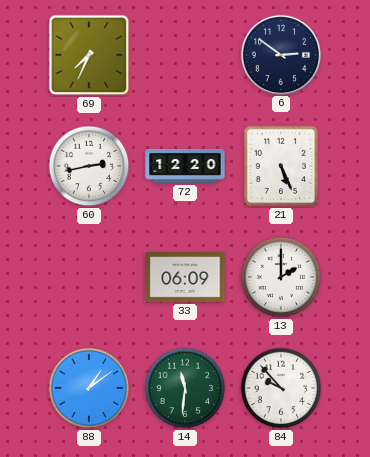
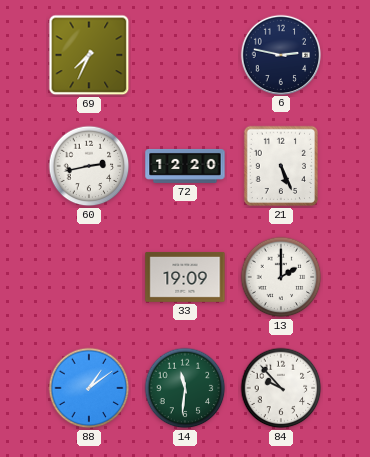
6: 2:51 -> 2:47 (280, 54)
33: 06:09 -> 19:09 (185, 277)
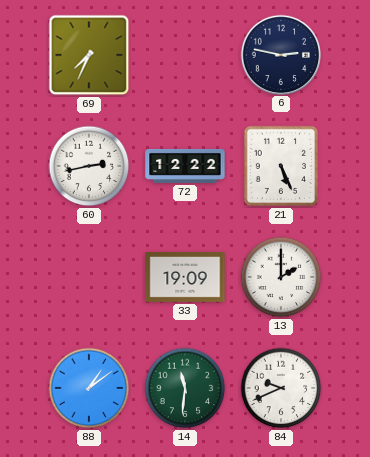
72: 12:20 -> 12:22 (185, 166)
84: 9:53 -> 9:41 (281, 388)
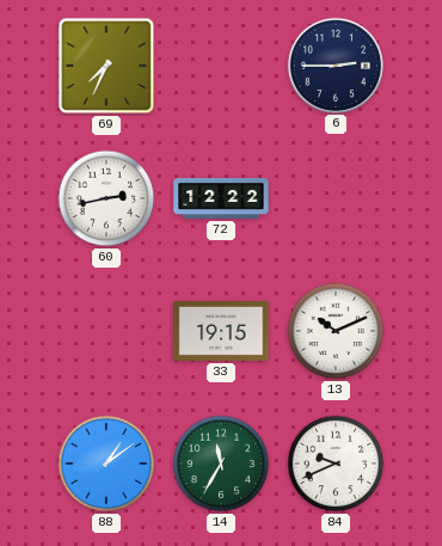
6: 2:47 -> 2:45 (334, 65)
21: 5:26 -> none (280, 166)
33: 19:09 -> 19:15 (221, 331)
13: 2:00 -> 10:11 (336, 331)
14: 11:31 -> 11:35 (221, 464)
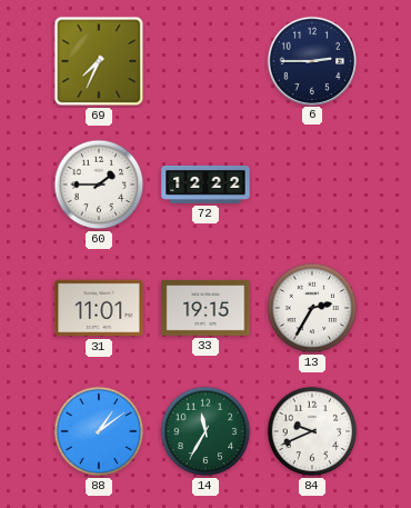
60: 2:43 -> 1:45 (99, 185)
31: none -> 11:01 (99, 308)
13: 10:11 -> 2:35 (312, 308)
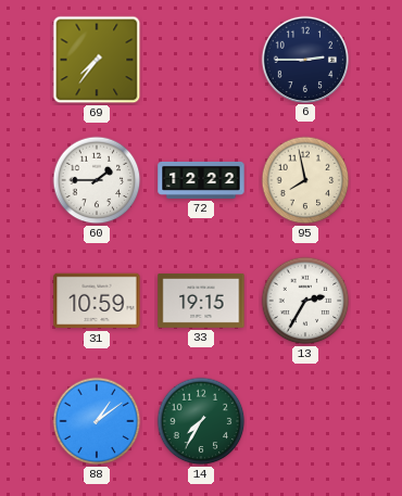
69: 7:34 -> 7:36 (97, 60)
95: none -> 7:58 (305, 180)
31: 11:01 -> 10:59 (97, 301)
14: 11:35 -> 7:35 (201, 421)
84: 9:41 -> none (312, 431)
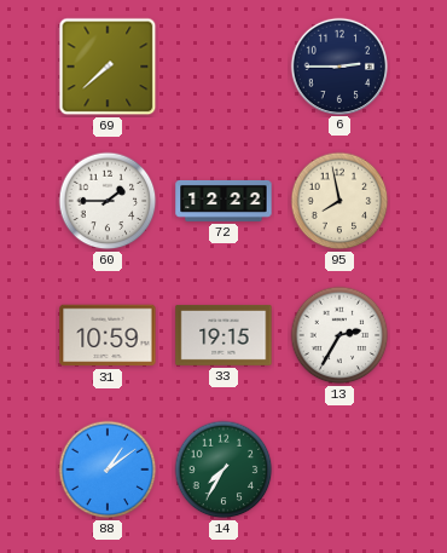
69: 7:36 -> 7:38 (108, 67)
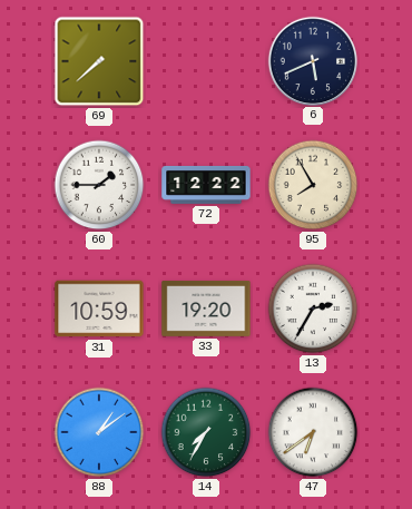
6: 2:45 -> 5:41 (312, 60)
95: 7:58 -> 7:55 (313, 185)
33: 19:15 -> 19:20 (206, 309)
47: none -> 6:39 (313, 432)
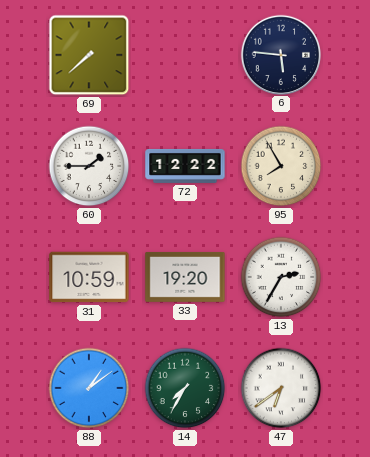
6: 5:41 -> 5:46 (280, 54)
